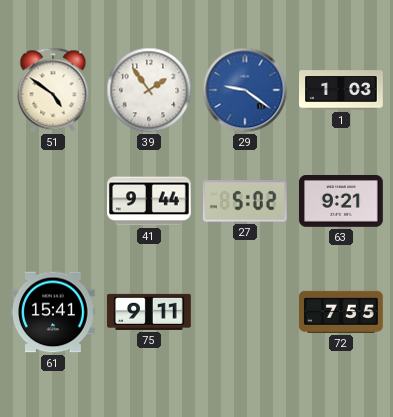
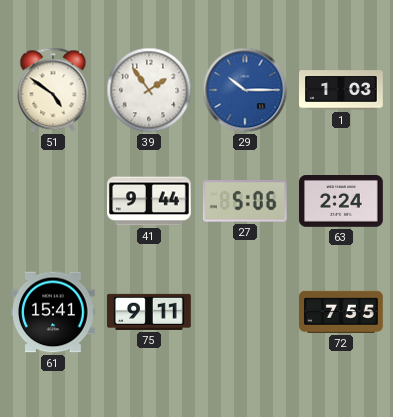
29: 9:21 -> 10:15 (245, 90)
27: 5:02 -> 5:06 (245, 201)
63: 9:21 -> 2:24 (342, 202)
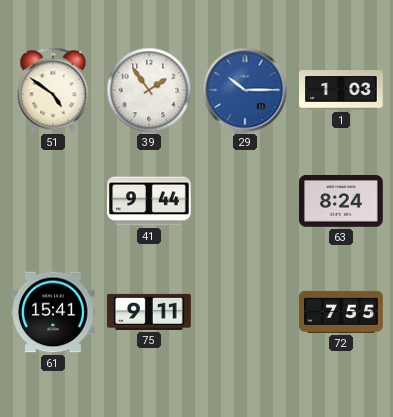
27: 5:06 -> none (245, 201)
63: 2:24 -> 8:24 (342, 202)
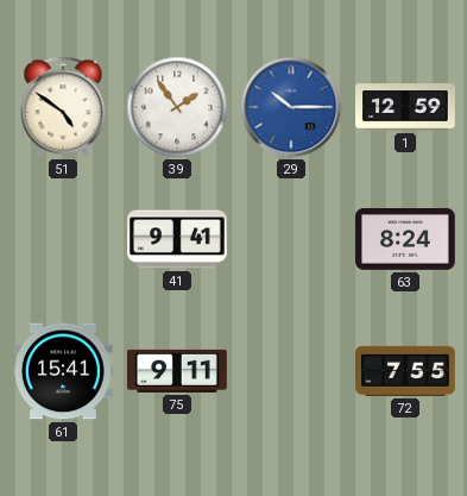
1: 1:03 -> 12:59 (406, 107)
41: 9:44 -> 9:41 (177, 239)
